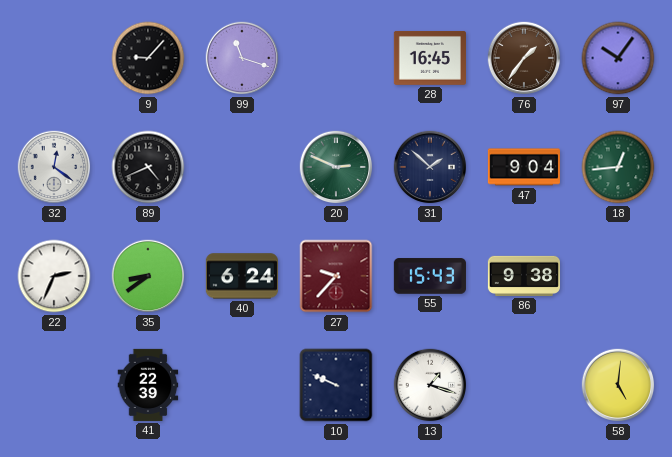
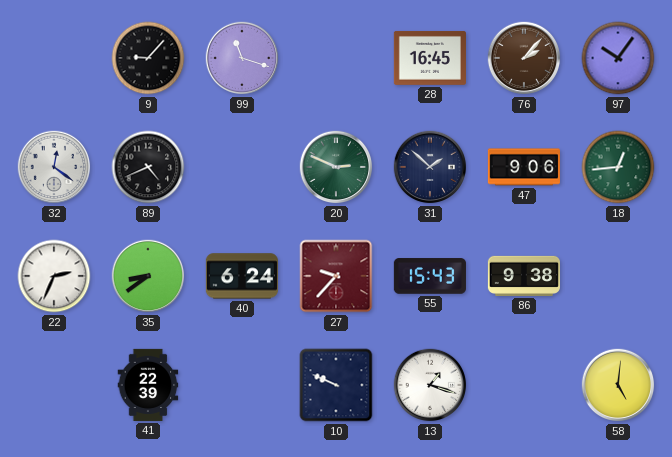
76: 1:36 -> 2:07 (524, 58)
47: 9:04 -> 9:06 (524, 167)
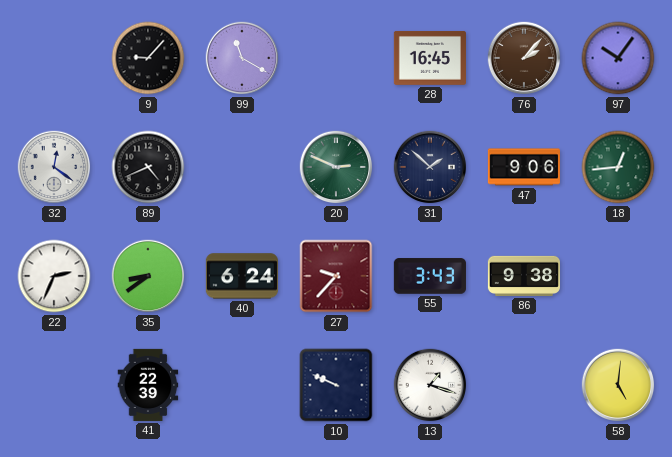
99: 11:18 -> 11:20 (242, 58)
55: 15:43 -> 3:43 (430, 276)
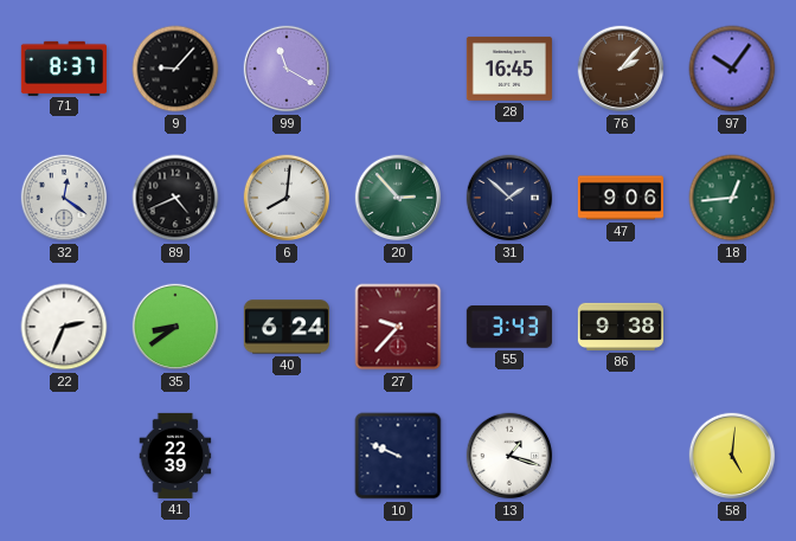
71: none -> 8:37 (64, 67)
6: none -> 8:01 (287, 198)
20: 2:49 -> 2:53 (398, 198)
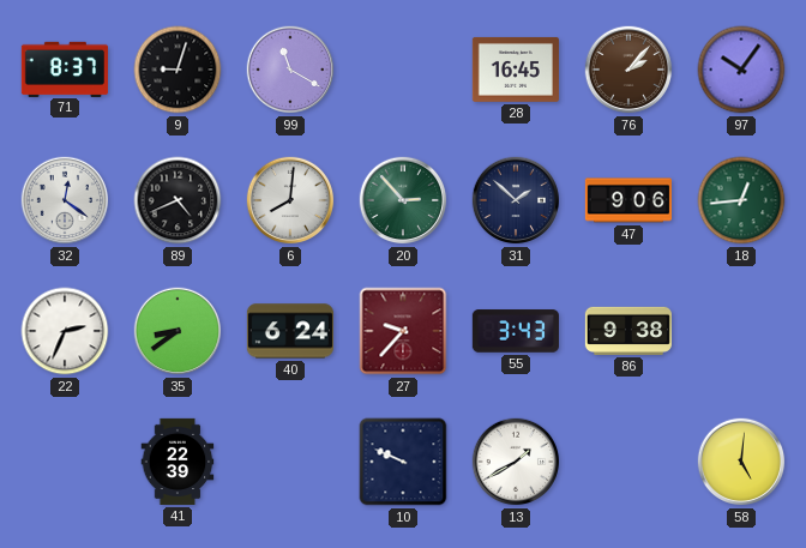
9: 9:07 -> 9:03 (178, 70)
13: 1:18 -> 1:40 (516, 462)
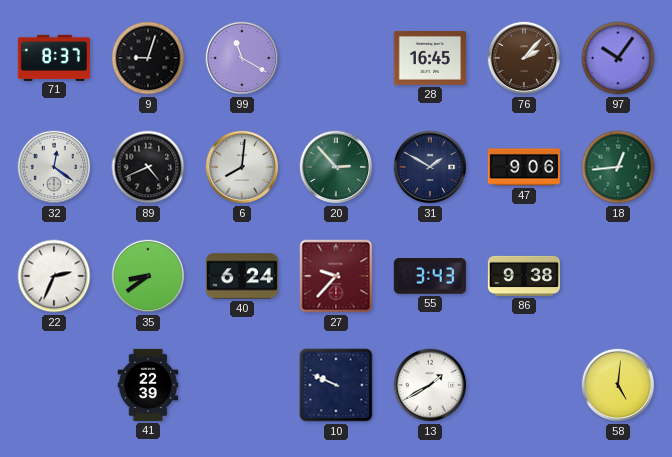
31: 1:52 -> 1:50 (430, 167)
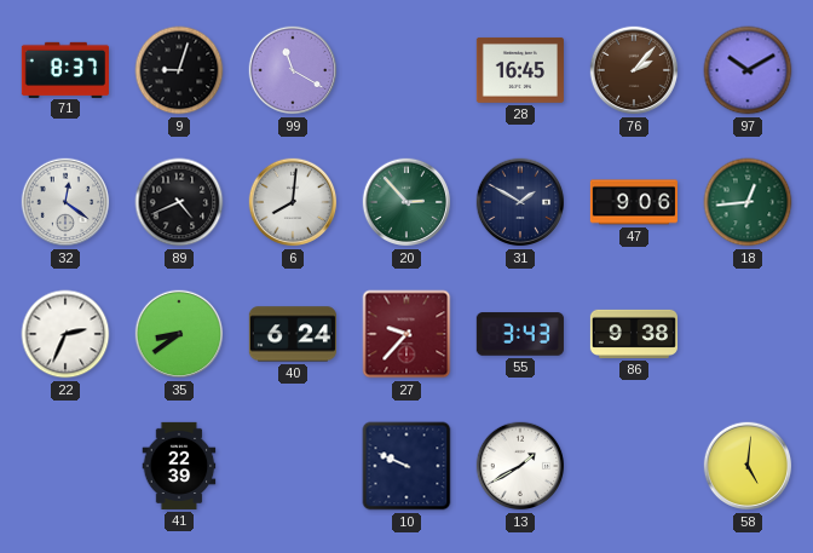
97: 10:06 -> 10:10 (748, 70)
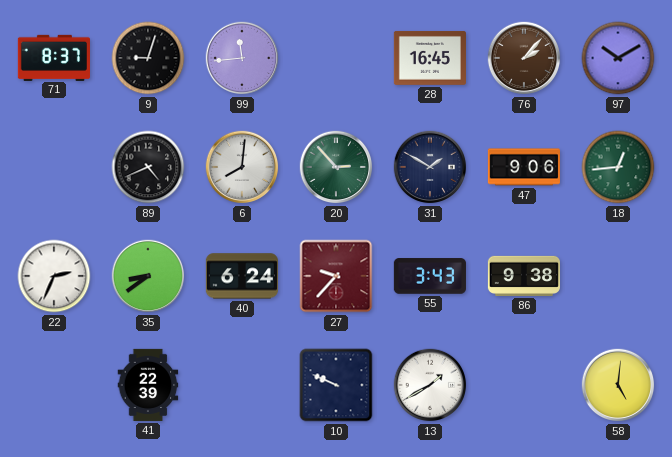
99: 11:20 -> 11:44 (242, 58)
32: 12:21 -> none (65, 202)
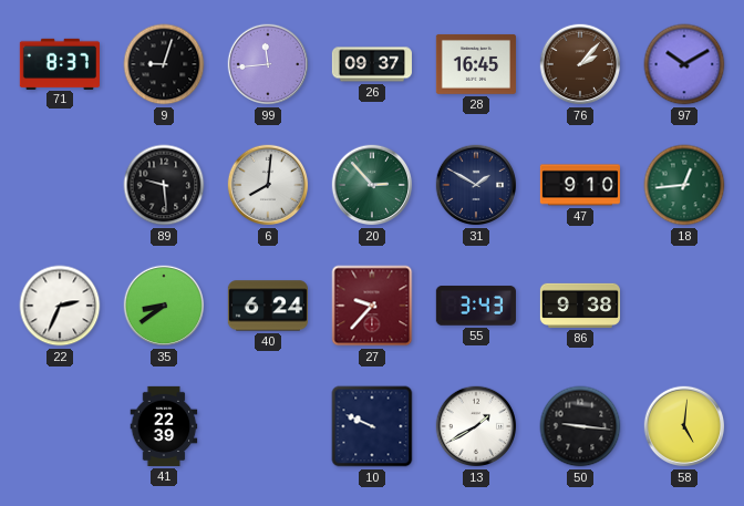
26: none -> 09:37 (371, 64)
89: 4:41 -> 9:29 (164, 185)
47: 9:06 -> 9:10 (580, 185)
50: none -> 9:16 (580, 426)
